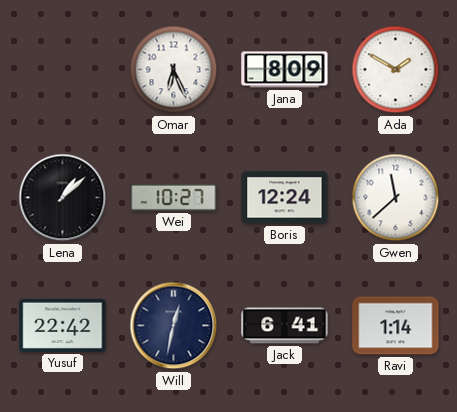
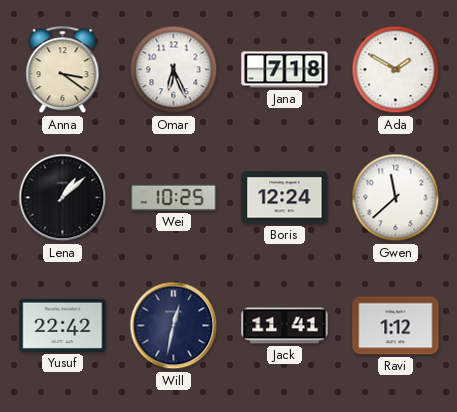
Anna: none -> 3:21 (63, 70)
Jana: 8:09 -> 7:18 (285, 70)
Wei: 10:27 -> 10:25 (174, 197)
Jack: 6:41 -> 11:41 (285, 326)
Ravi: 1:14 -> 1:12 (396, 326)
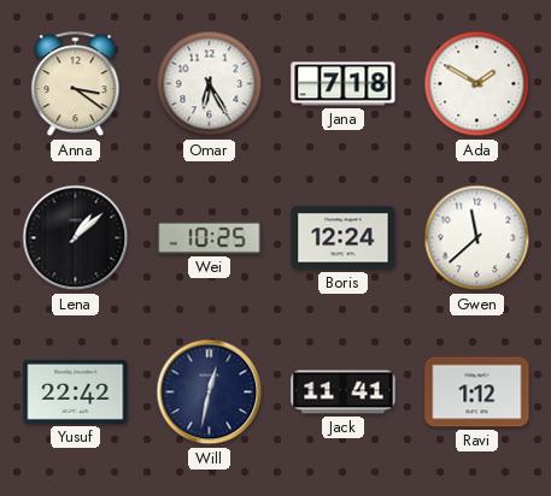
Omar: 6:26 -> 6:25 (210, 84)
